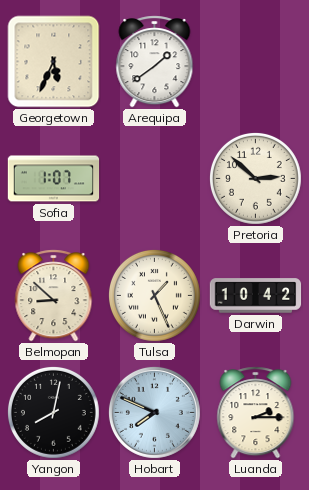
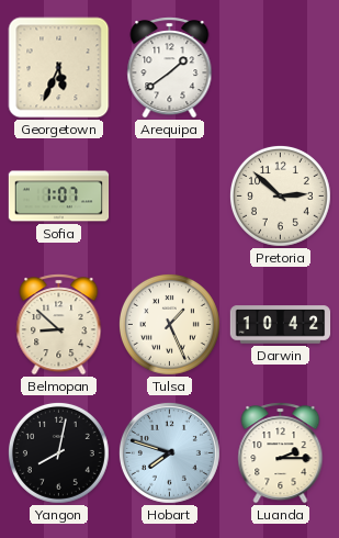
Hobart: 7:49 -> 7:48 (169, 452)
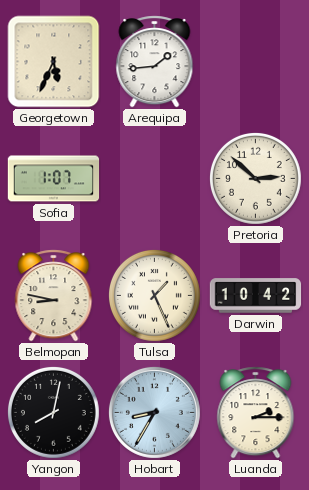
Arequipa: 1:39 -> 1:44 (155, 62)
Belmopan: 8:52 -> 8:47 (54, 296)
Hobart: 7:48 -> 8:35 (154, 412)
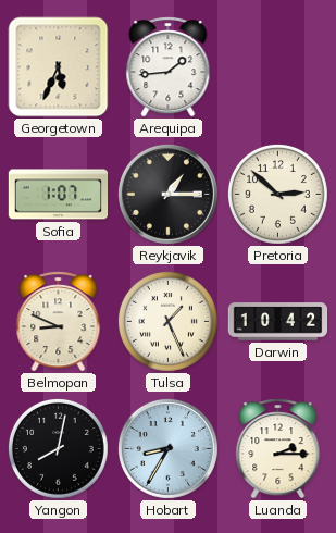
Reykjavik: none -> 1:15 (167, 194)
Belmopan: 8:47 -> 8:49 (59, 322)
